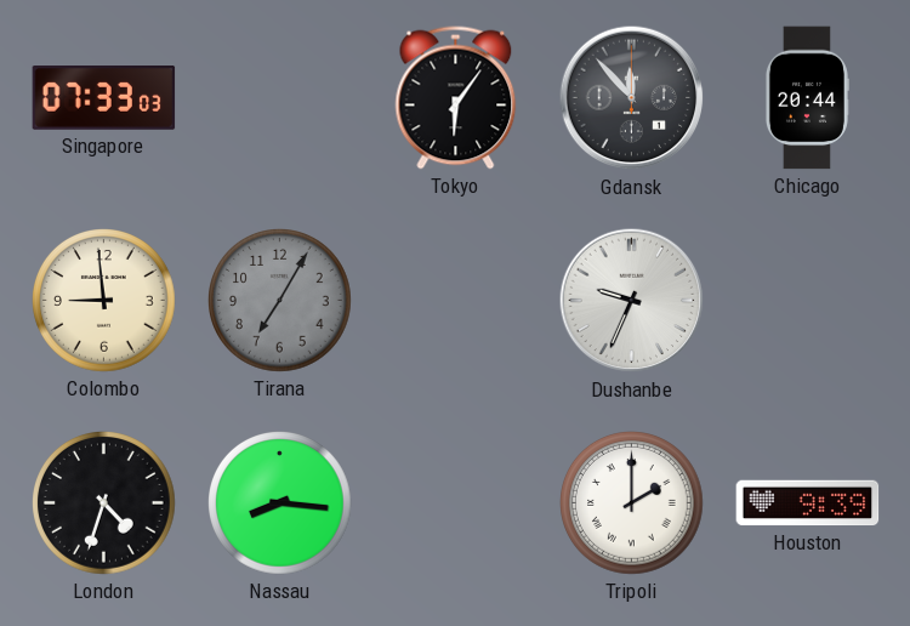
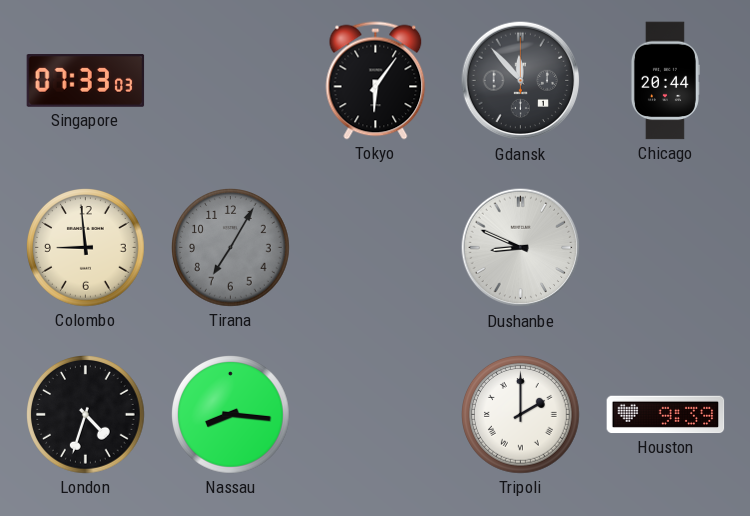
Dushanbe: 9:34 -> 8:49 (521, 248)
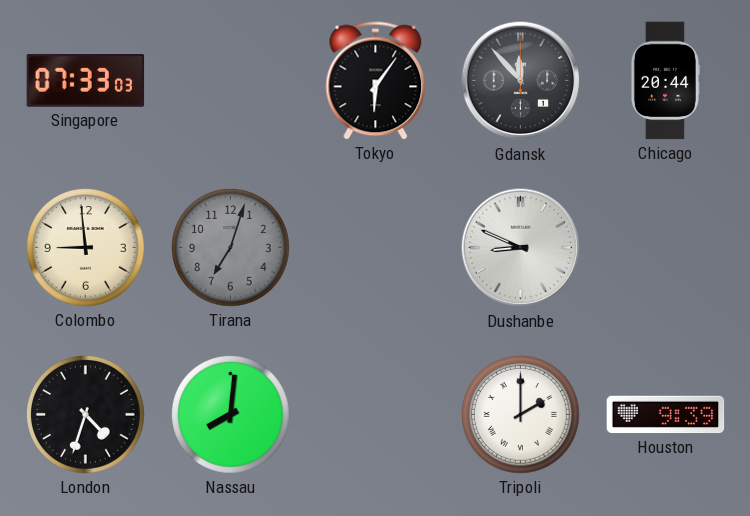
Tirana: 7:05 -> 7:03 (231, 248)
Nassau: 8:16 -> 8:01 (231, 415)
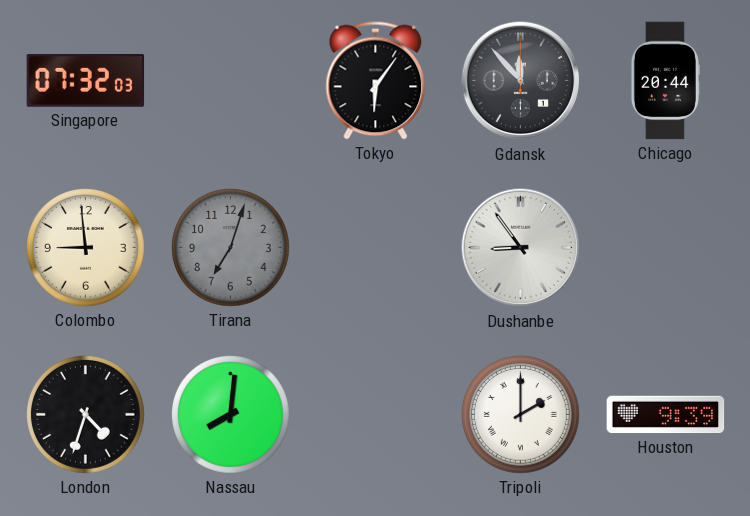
Singapore: 07:33 -> 07:32 (86, 81)
Dushanbe: 8:49 -> 8:54 (521, 248)
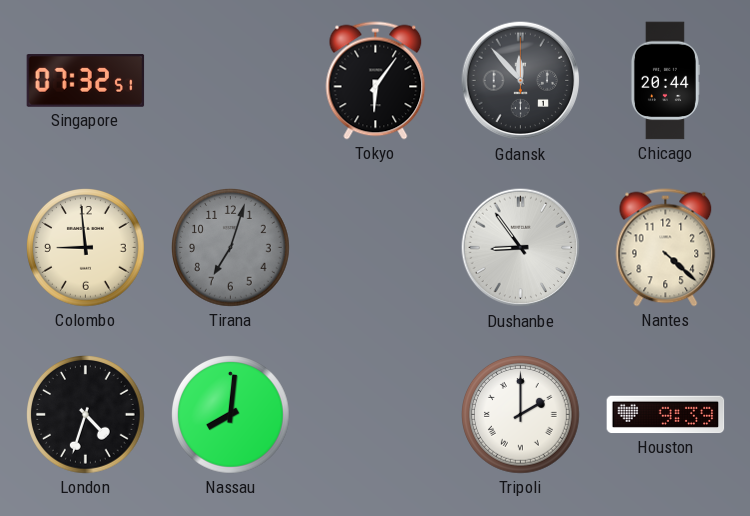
Singapore: 07:32:03 -> 07:32:51 (86, 81)
Nantes: none -> 4:22 (666, 248)
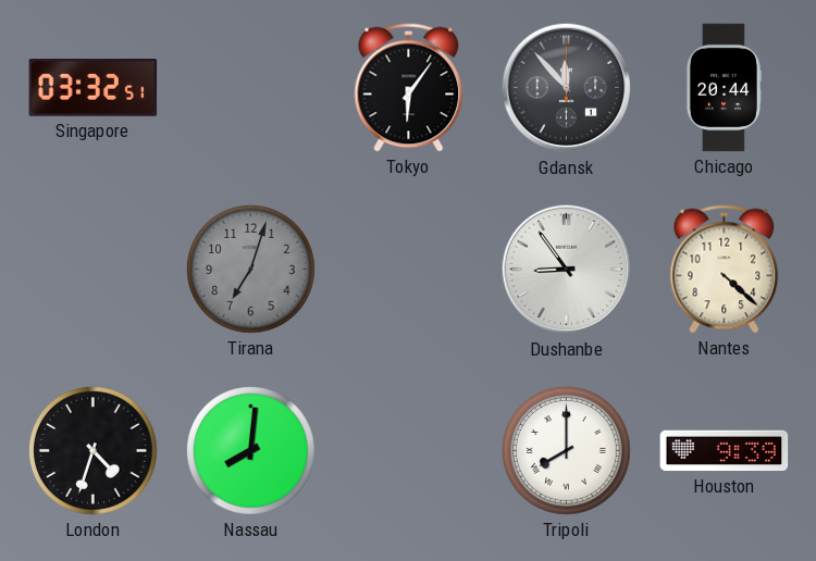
Singapore: 07:32 -> 03:32 (94, 88)
Colombo: 8:59 -> none (86, 248)
Tripoli: 2:00 -> 8:00 (567, 451)
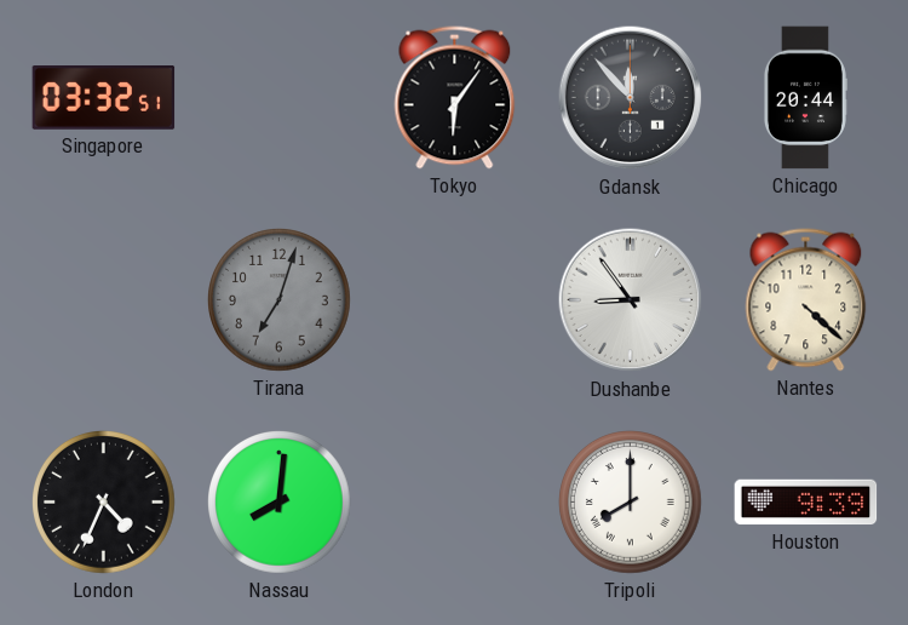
London: 4:33 -> 4:34 (104, 503)
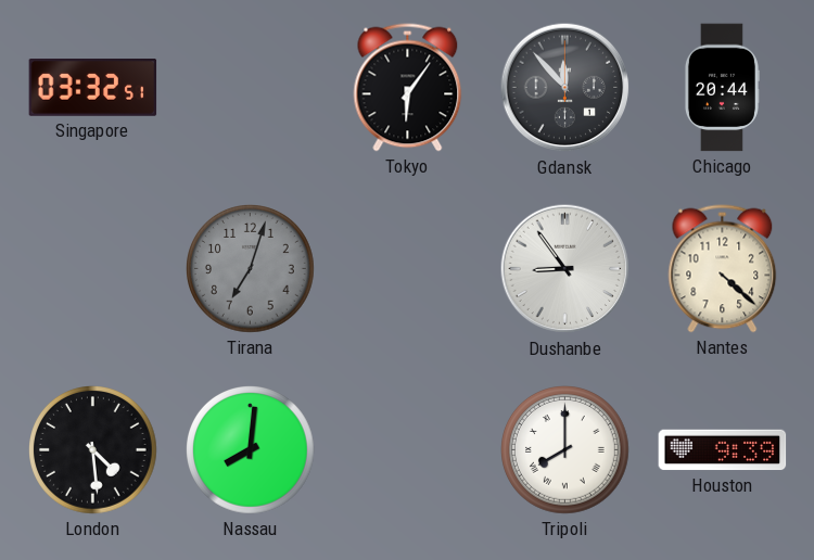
London: 4:34 -> 4:29 (93, 450)
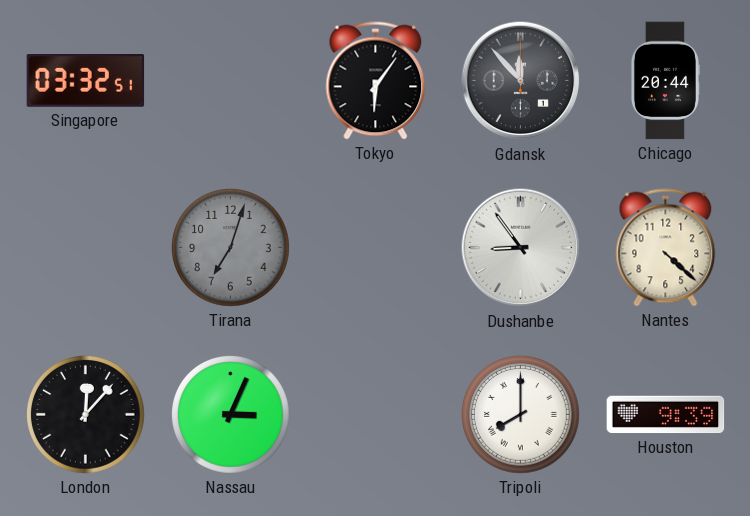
London: 4:29 -> 12:07 (86, 415)
Nassau: 8:01 -> 3:04 (231, 415)
